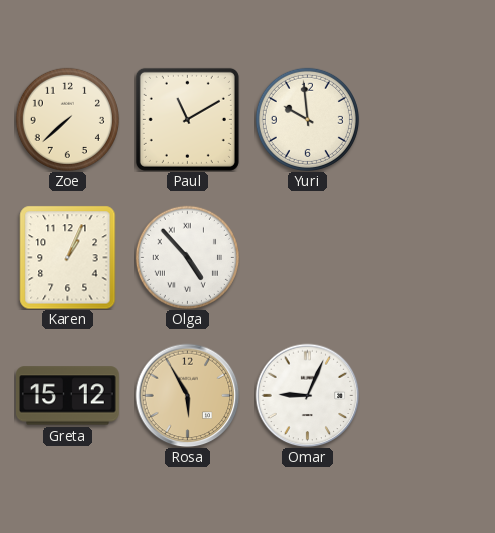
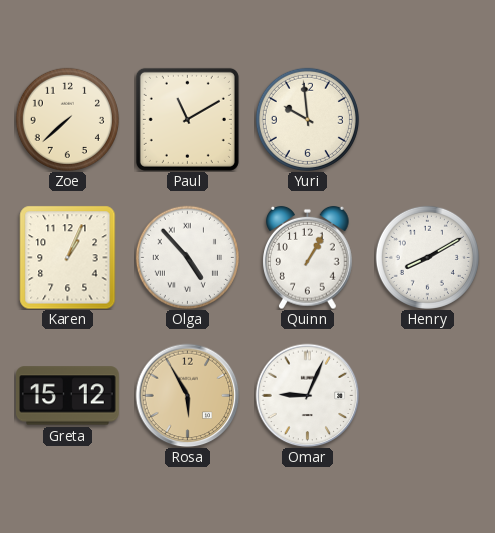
Quinn: none -> 1:05 (308, 257)
Henry: none -> 8:10 (427, 257)
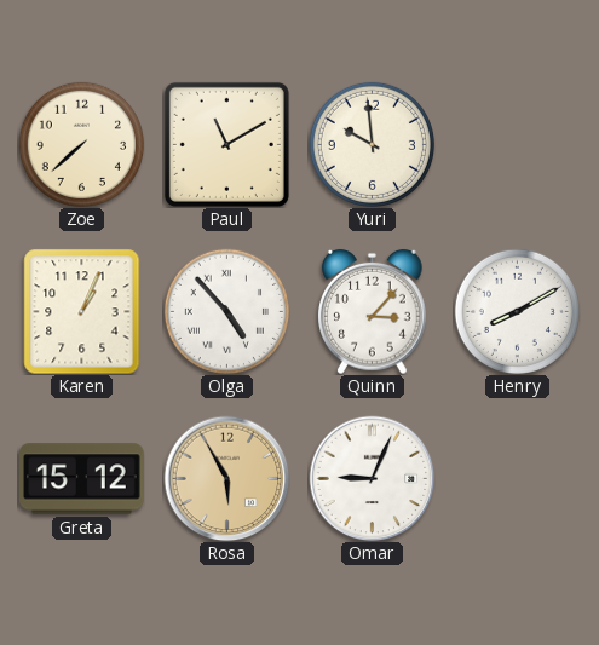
Quinn: 1:05 -> 3:07 (373, 311)
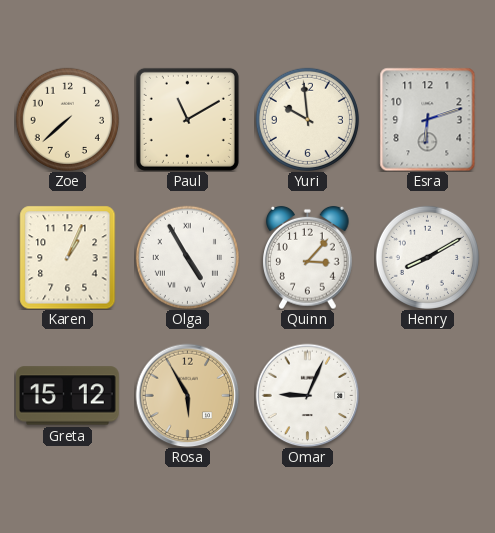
Esra: none -> 6:12 (428, 119)
Olga: 4:53 -> 4:55 (187, 257)
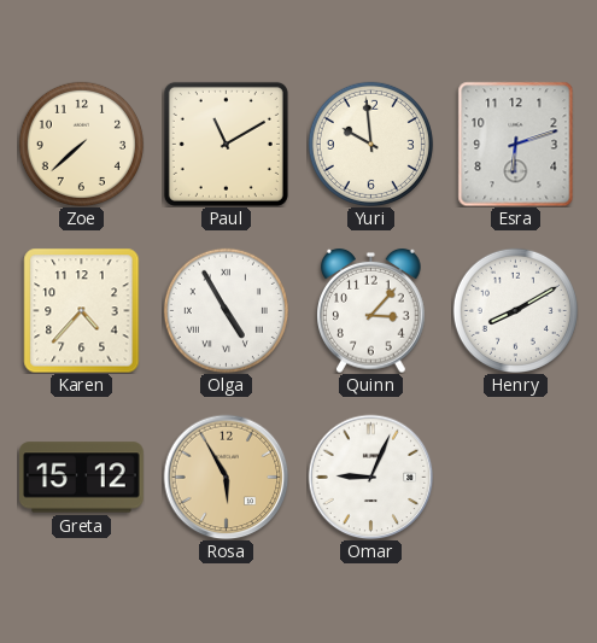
Karen: 1:04 -> 4:37 (82, 310)
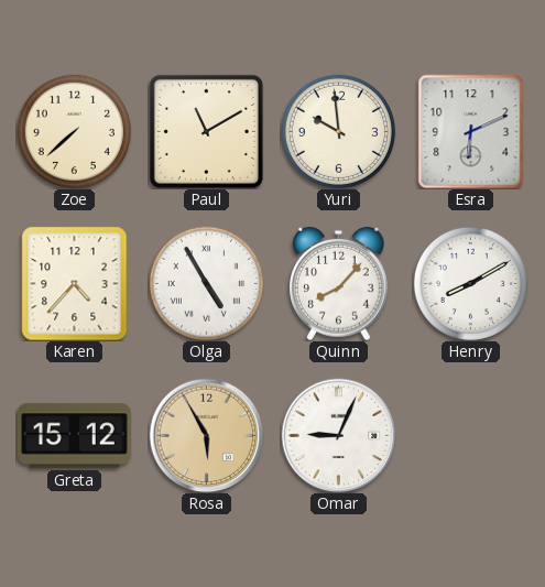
Esra: 6:12 -> 6:11 (471, 131)
Quinn: 3:07 -> 8:07 (339, 283)
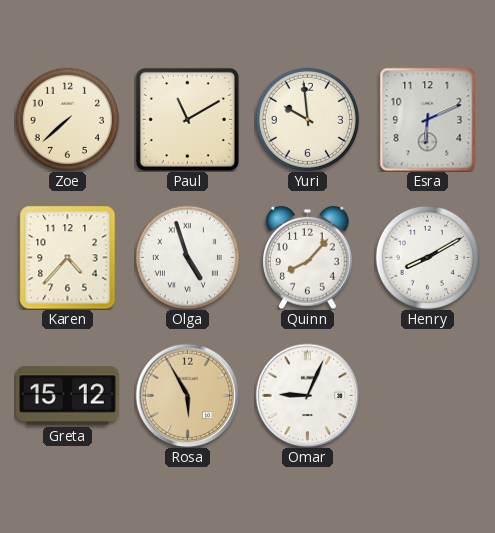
Olga: 4:55 -> 4:57 (187, 257)
